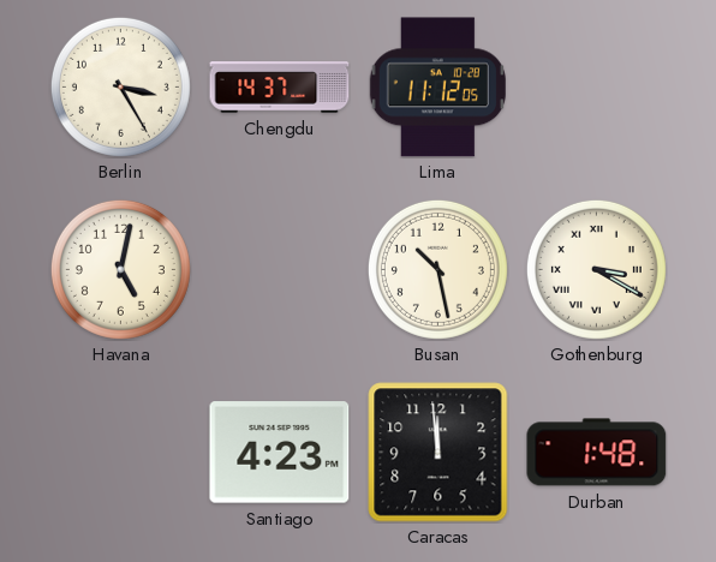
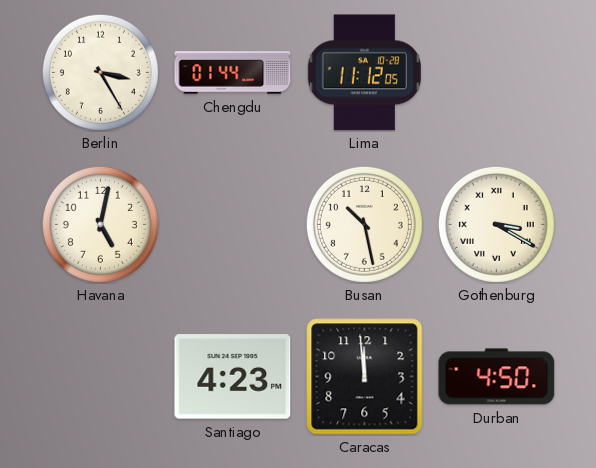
Chengdu: 14:37 -> 01:44 (233, 73)
Durban: 1:48 -> 4:50 (497, 377)
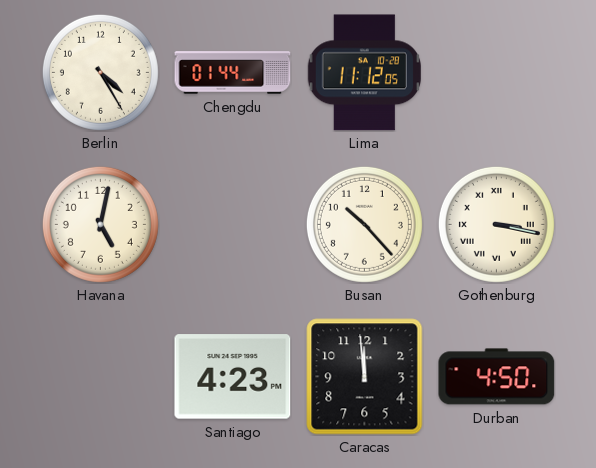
Berlin: 3:25 -> 4:25 (100, 72)
Busan: 10:28 -> 10:23 (364, 224)
Gothenburg: 3:20 -> 3:17 (496, 224)
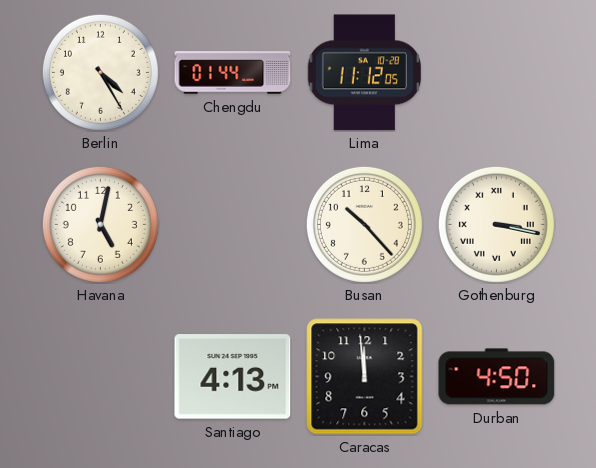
Santiago: 4:23 -> 4:13 (233, 377)
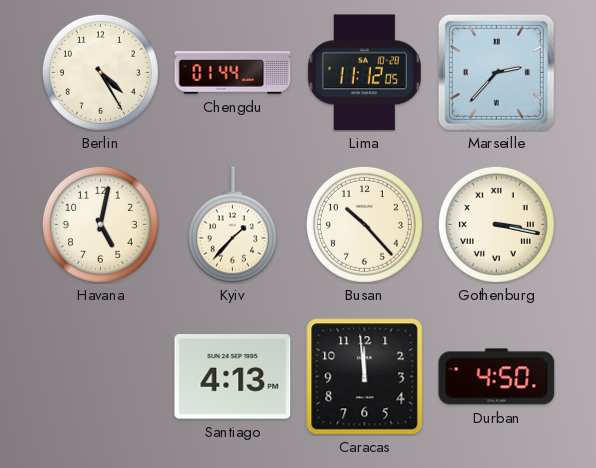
Marseille: none -> 2:37 (496, 72)
Kyiv: none -> 1:37 (232, 225)
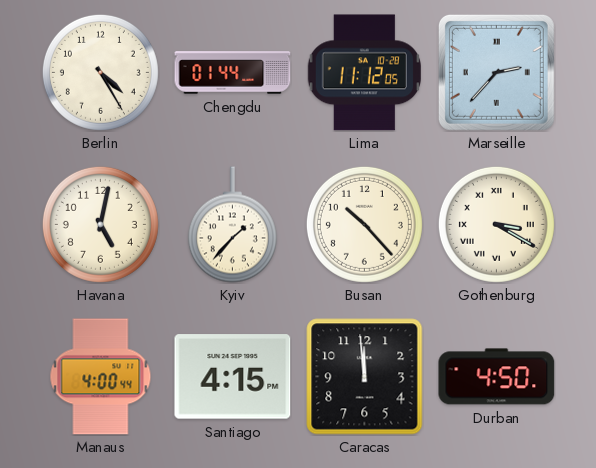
Gothenburg: 3:17 -> 3:20 (496, 224)
Manaus: none -> 4:00 (101, 377)
Santiago: 4:13 -> 4:15 (233, 377)
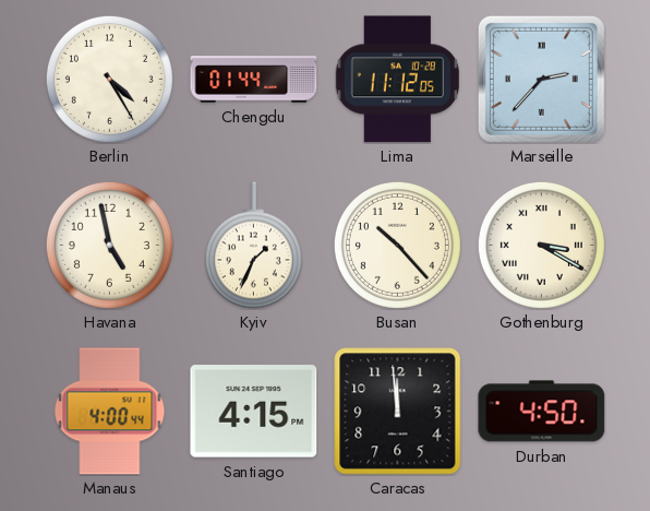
Havana: 5:02 -> 4:58 (109, 245)
Kyiv: 1:37 -> 1:34 (253, 246)
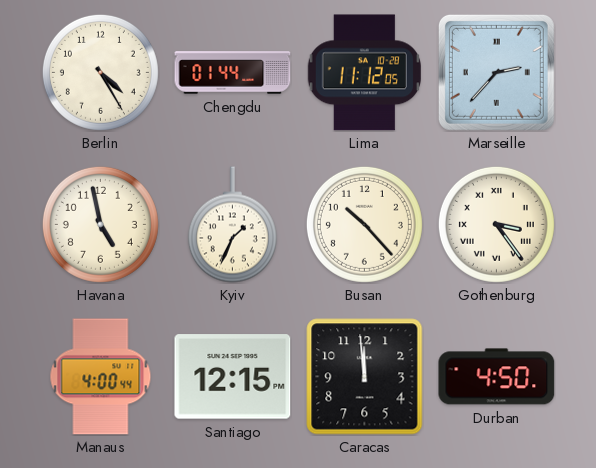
Gothenburg: 3:20 -> 3:24 (496, 224)
Santiago: 4:15 -> 12:15 (233, 377)
